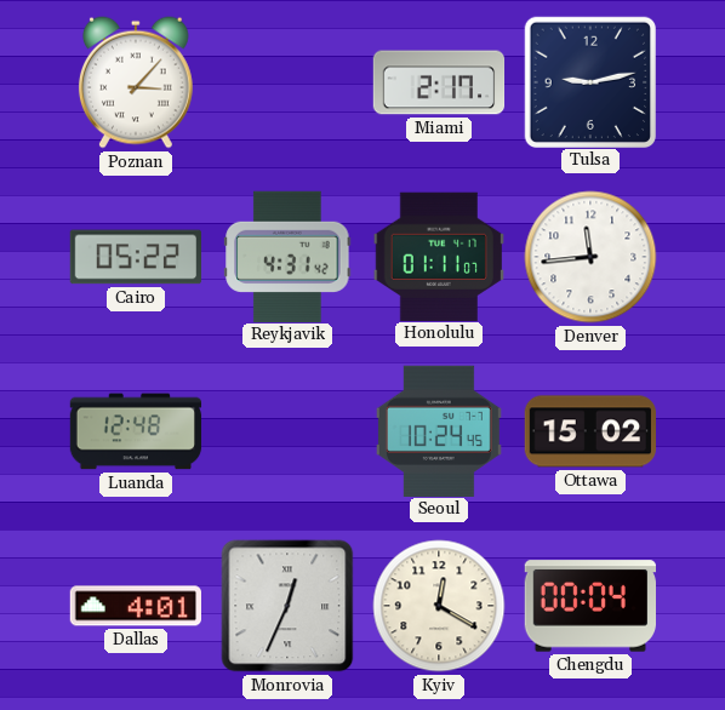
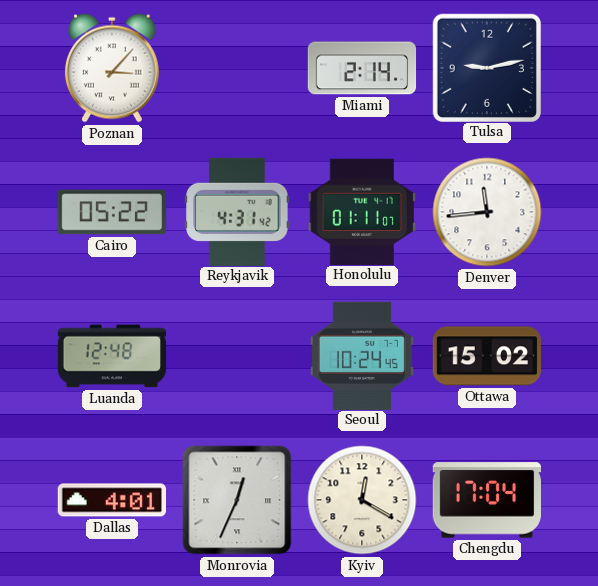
Miami: 2:17 -> 2:14 (362, 68)
Chengdu: 00:04 -> 17:04 (486, 500)
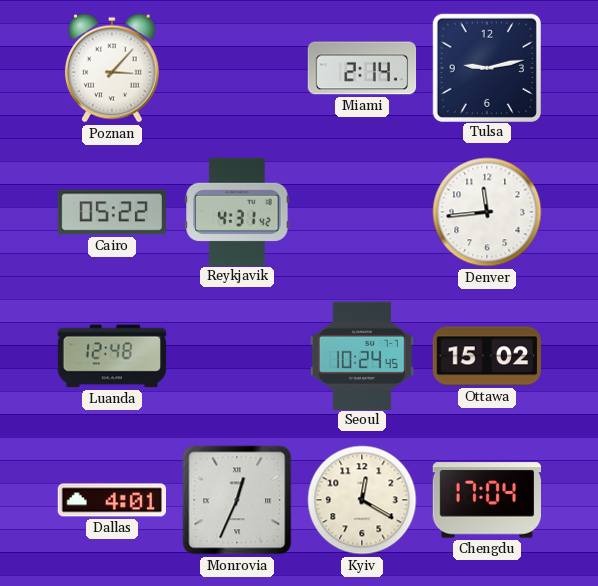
Honolulu: 01:11 -> none (361, 211)
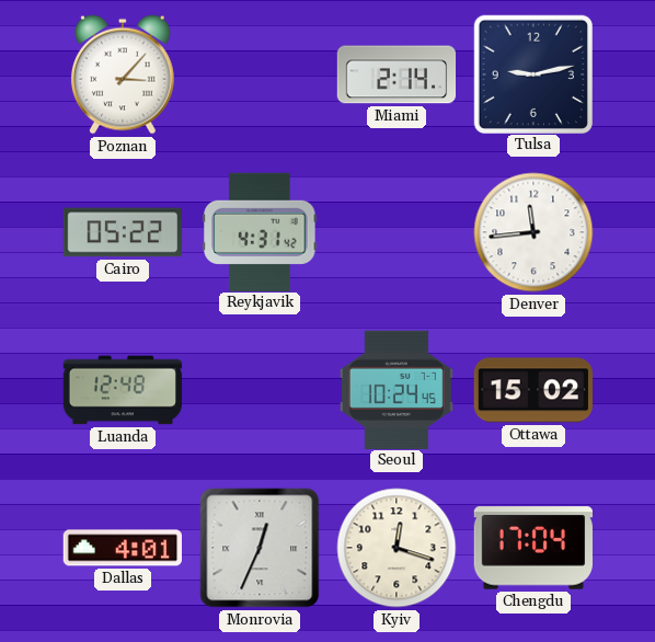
Kyiv: 12:20 -> 12:18 (397, 548)
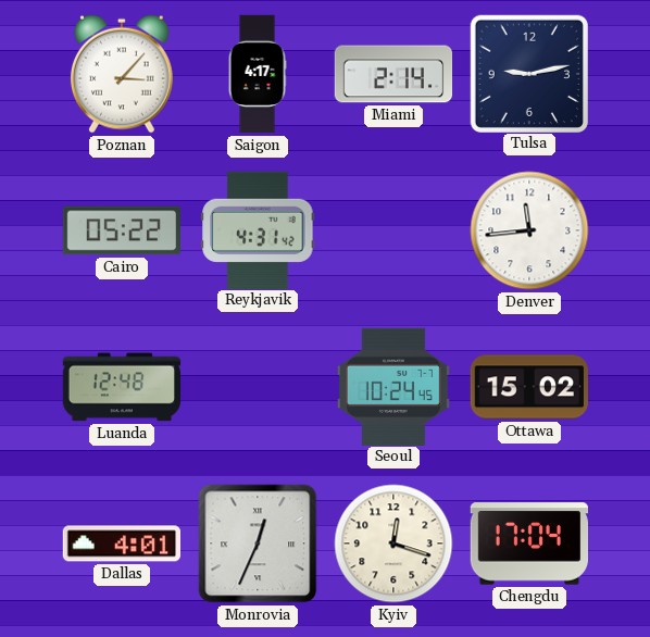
Saigon: none -> 4:17 (258, 74)
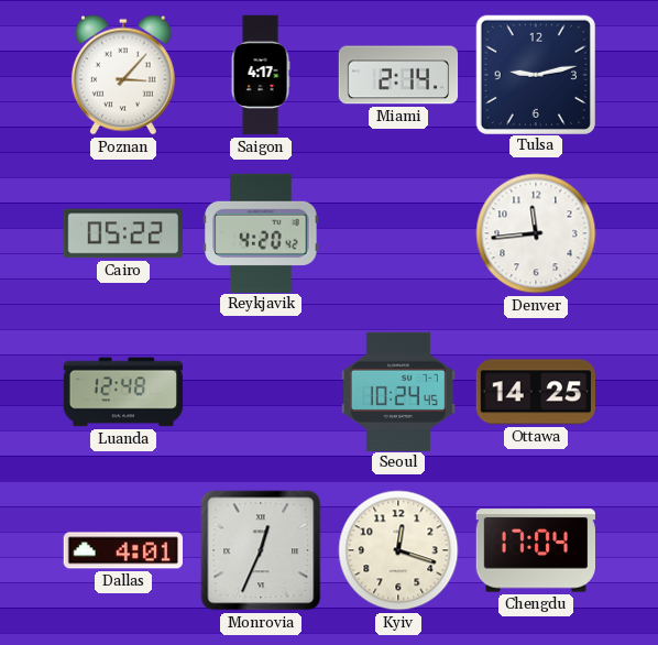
Reykjavik: 4:31 -> 4:20 (261, 232)
Ottawa: 15:02 -> 14:25 (535, 392)
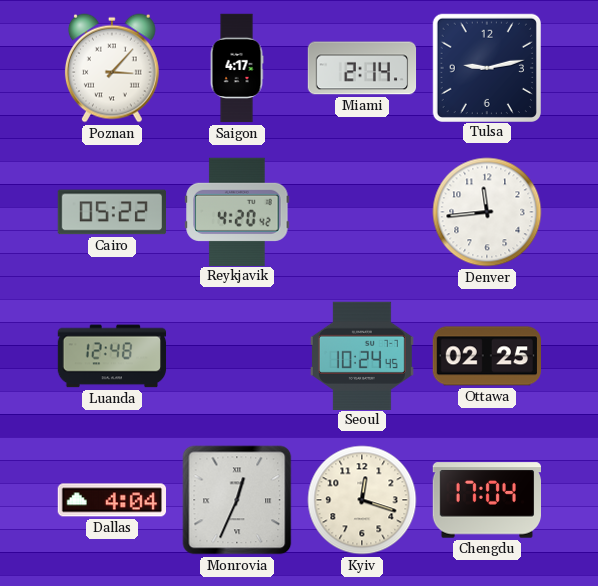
Ottawa: 14:25 -> 02:25 (486, 356)
Dallas: 4:01 -> 4:04 (111, 500)
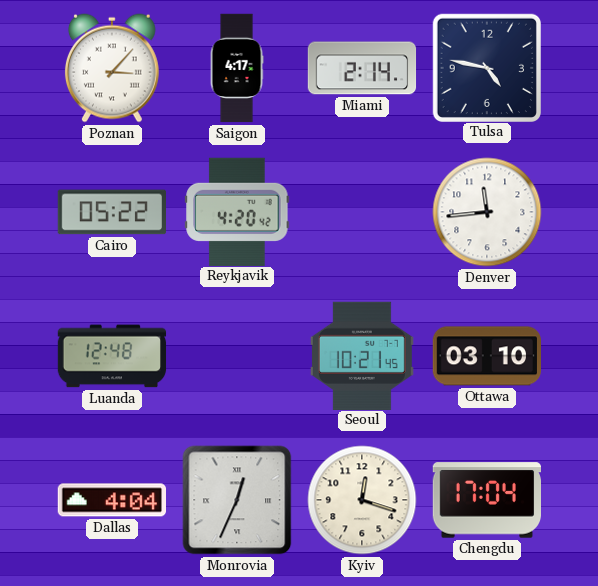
Tulsa: 9:13 -> 4:47 (486, 67)
Seoul: 10:24 -> 10:21 (362, 355)
Ottawa: 02:25 -> 03:10 (486, 356)
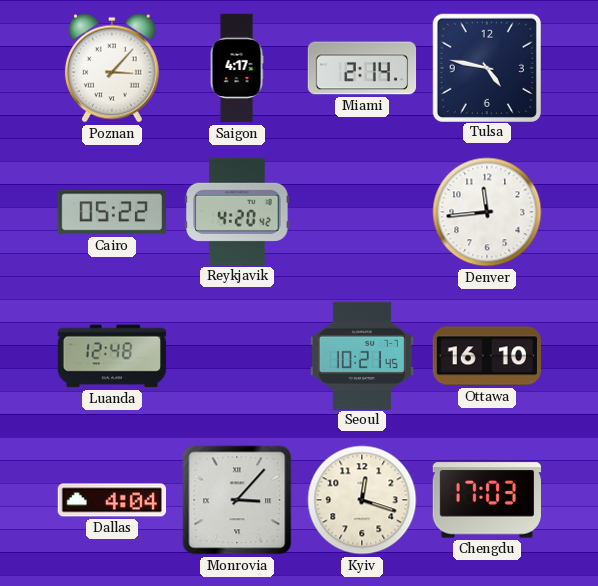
Ottawa: 03:10 -> 16:10 (486, 356)
Monrovia: 12:34 -> 3:07 (237, 500)
Chengdu: 17:04 -> 17:03 (486, 500)
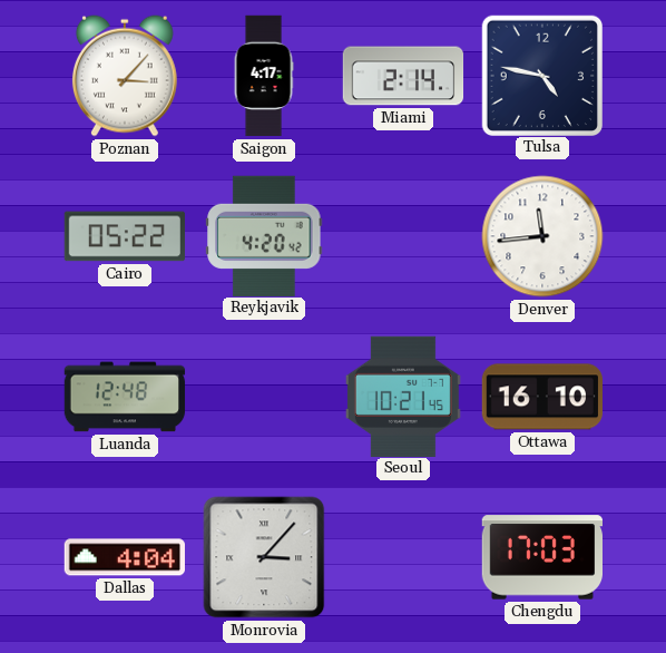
Kyiv: 12:18 -> none (362, 500)
